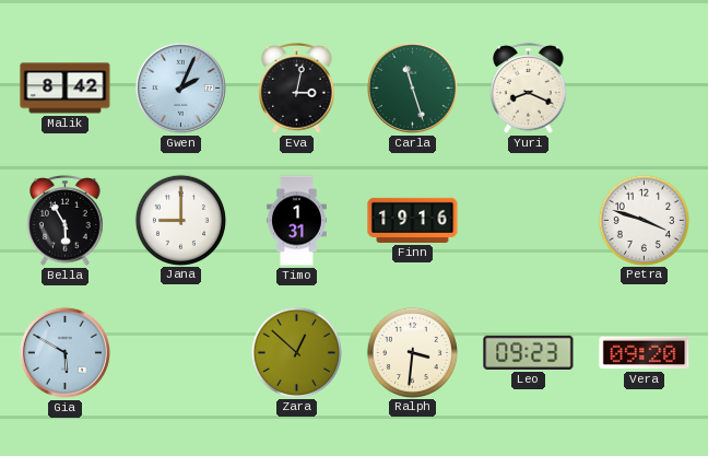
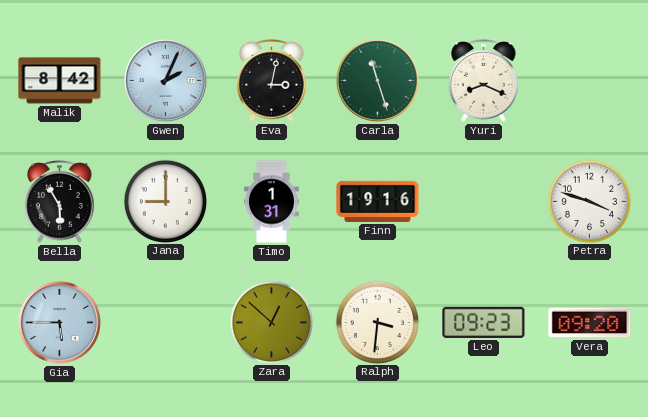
Gia: 5:50 -> 5:45 (59, 322)
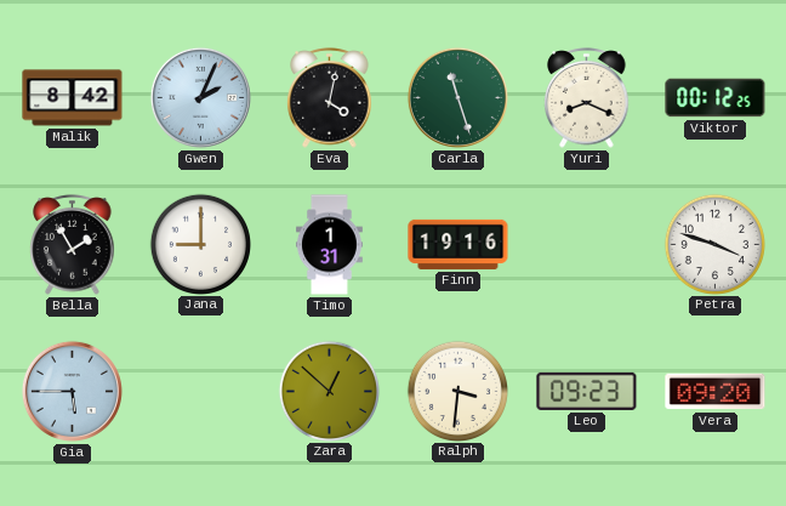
Eva: 3:02 -> 4:02 (330, 98)
Viktor: none -> 00:12 (716, 98)
Bella: 5:55 -> 1:55 (73, 245)
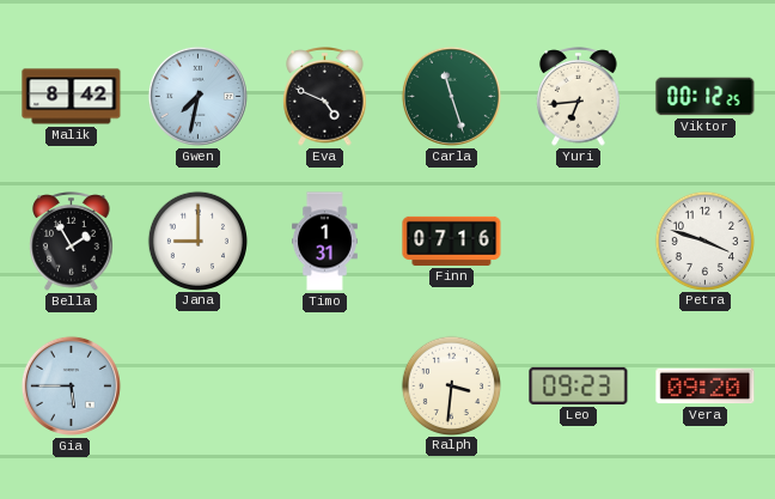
Gwen: 2:04 -> 7:32 (197, 96)
Eva: 4:02 -> 4:49 (325, 97)
Yuri: 8:19 -> 6:44 (579, 97)
Finn: 19:16 -> 07:16 (452, 241)
Zara: 12:52 -> none (329, 391)
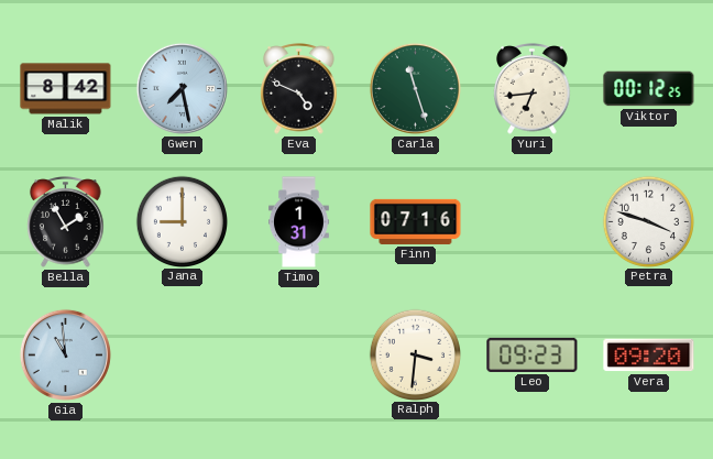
Gwen: 7:32 -> 7:28 (182, 88)
Gia: 5:45 -> 10:59 (65, 354)
